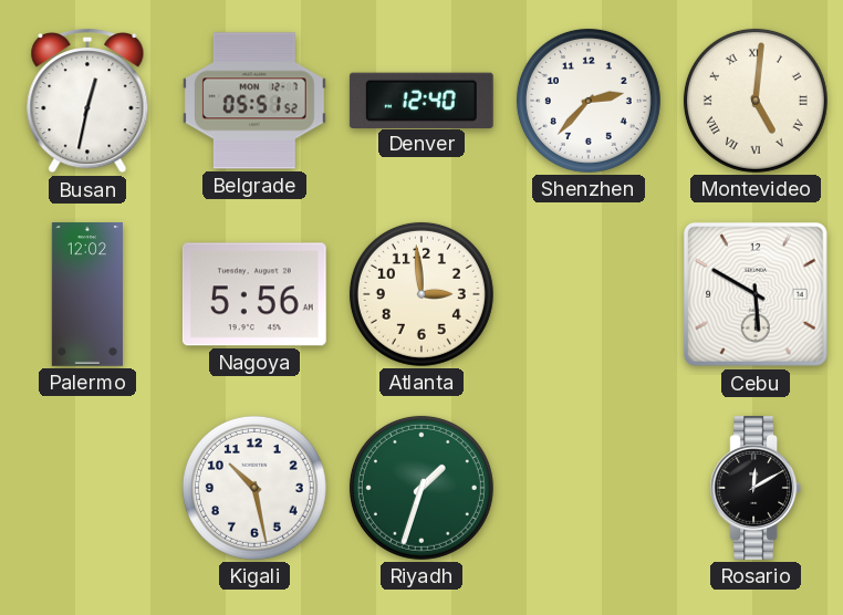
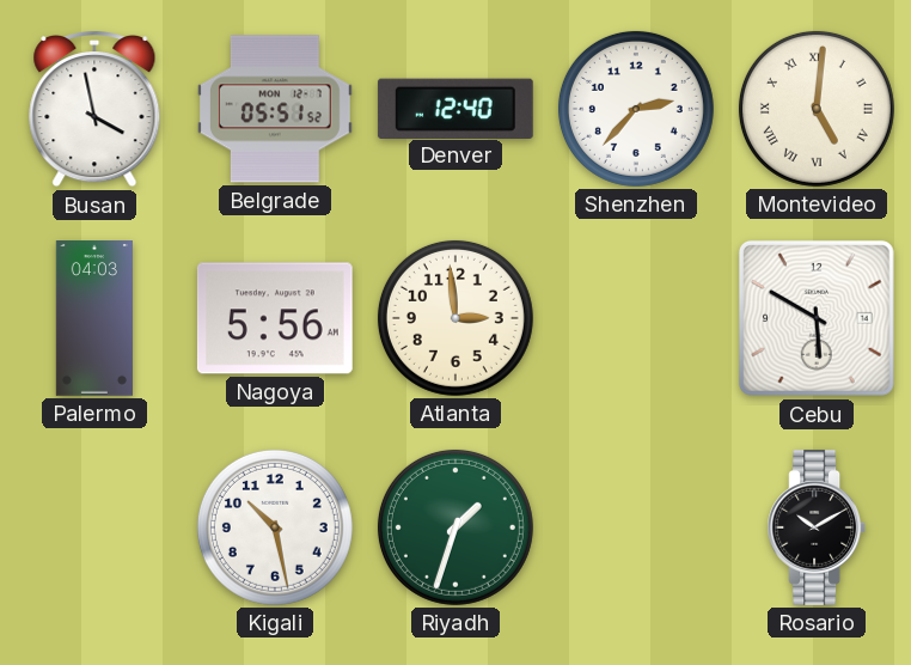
Busan: 12:32 -> 3:58 (94, 110)
Palermo: 12:02 -> 04:03 (94, 319)
Rosario: 12:10 -> 10:10 (817, 527)
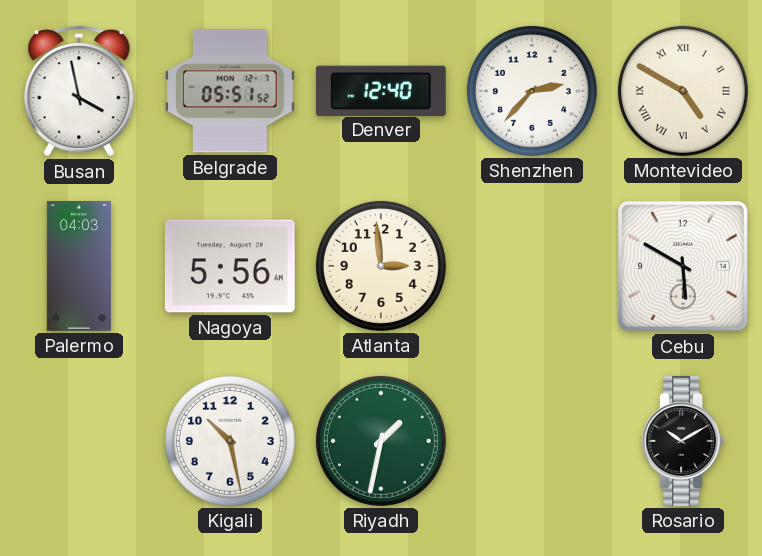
Montevideo: 5:01 -> 4:50 (683, 91)
Riyadh: 1:33 -> 1:32 (381, 441)
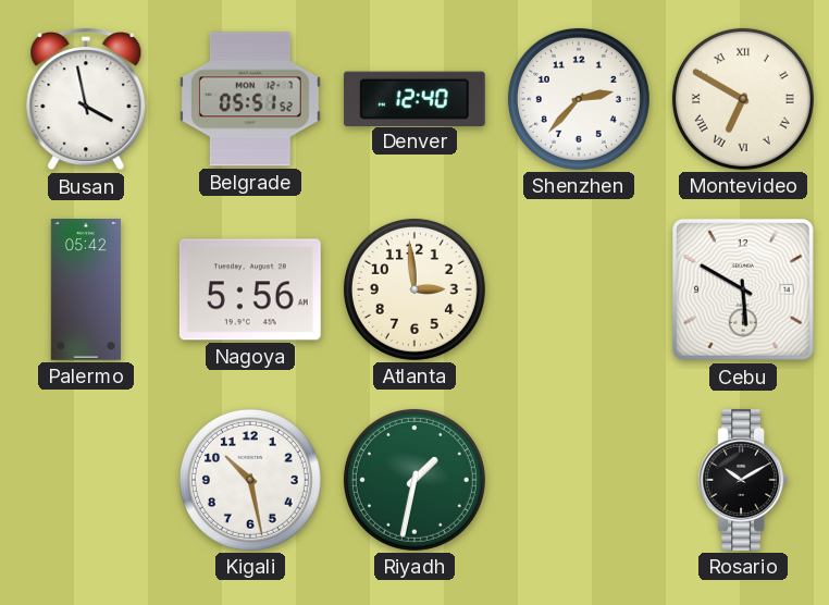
Montevideo: 4:50 -> 6:50 (743, 99)
Palermo: 04:03 -> 05:42 (86, 291)
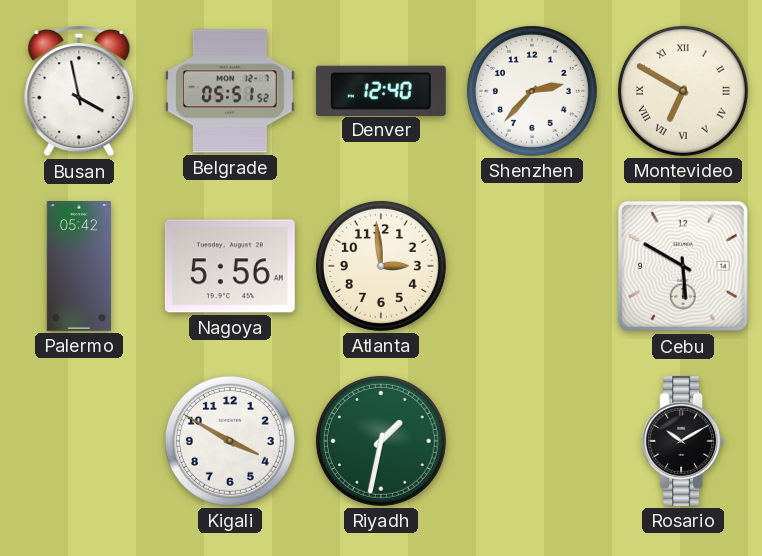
Kigali: 10:28 -> 3:50 (230, 441)
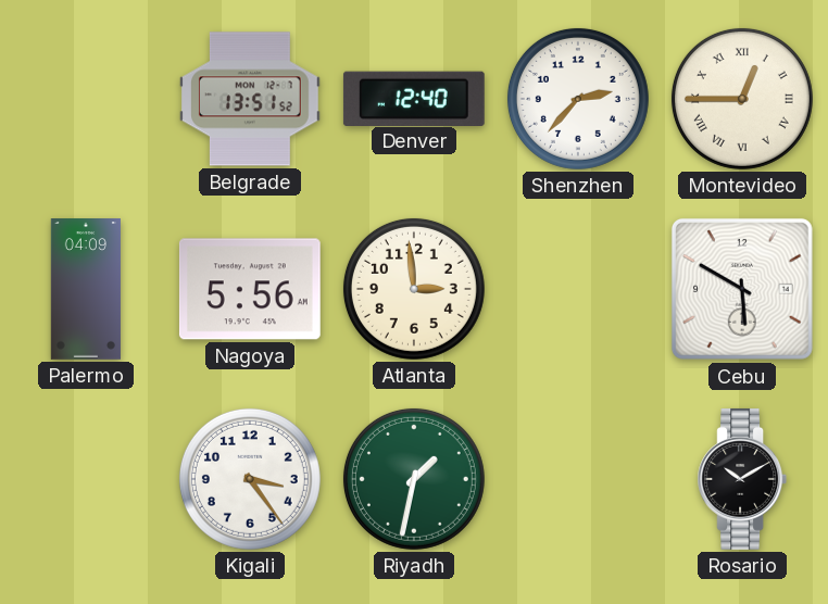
Busan: 3:58 -> none (79, 92)
Belgrade: 05:51 -> 13:51 (250, 99)
Montevideo: 6:50 -> 12:45 (742, 99)
Palermo: 05:42 -> 04:09 (86, 290)
Kigali: 3:50 -> 3:24 (250, 479)
